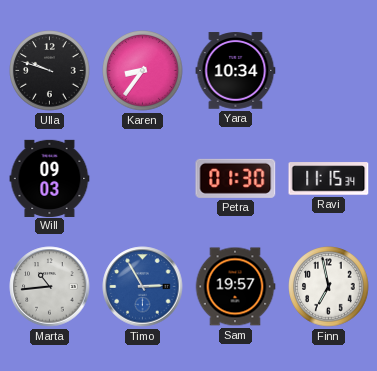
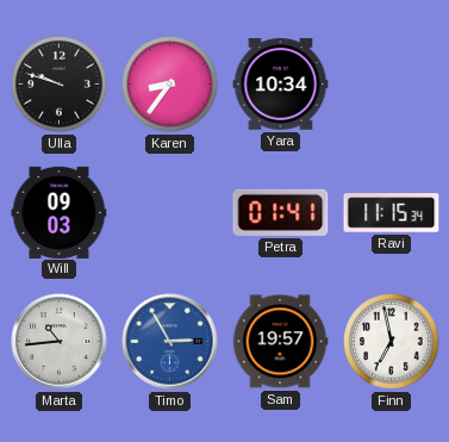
Petra: 01:30 -> 01:41 (281, 212)
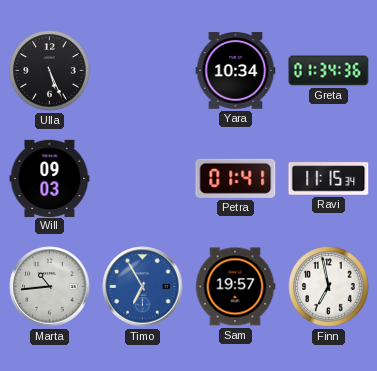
Ulla: 9:48 -> 5:26 (50, 71)
Karen: 8:36 -> none (170, 85)
Greta: none -> 01:34 (329, 71)
Timo: 2:55 -> 6:55 (143, 287)
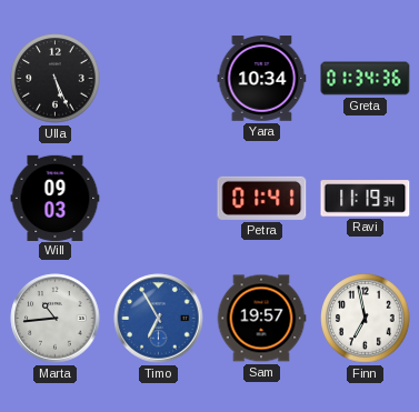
Ravi: 11:15 -> 11:19 (366, 199)
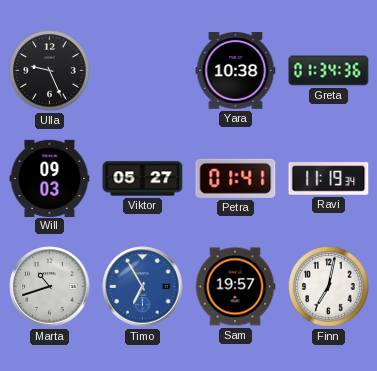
Ulla: 5:26 -> 9:26 (50, 71)
Yara: 10:34 -> 10:38 (236, 71)
Viktor: none -> 05:27 (143, 179)
Marta: 10:44 -> 10:42 (50, 287)
Finn: 6:58 -> 7:02 (329, 287)
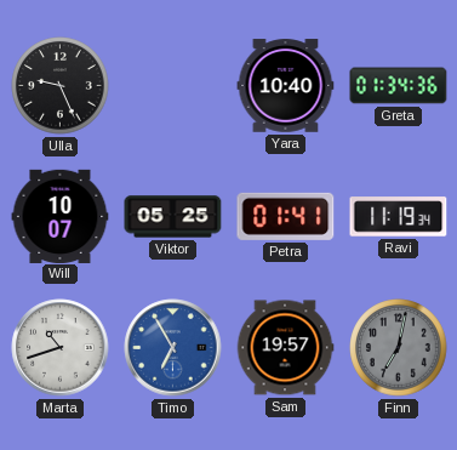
Yara: 10:38 -> 10:40 (286, 86)
Will: 09:03 -> 10:07 (61, 216)
Viktor: 05:27 -> 05:25 (173, 217)
Finn dial: white -> grey (399, 348)
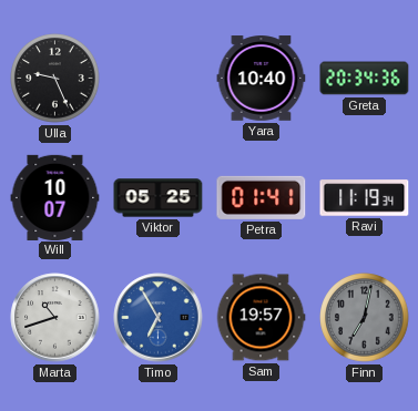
Greta: 01:34 -> 20:34 (365, 79)
